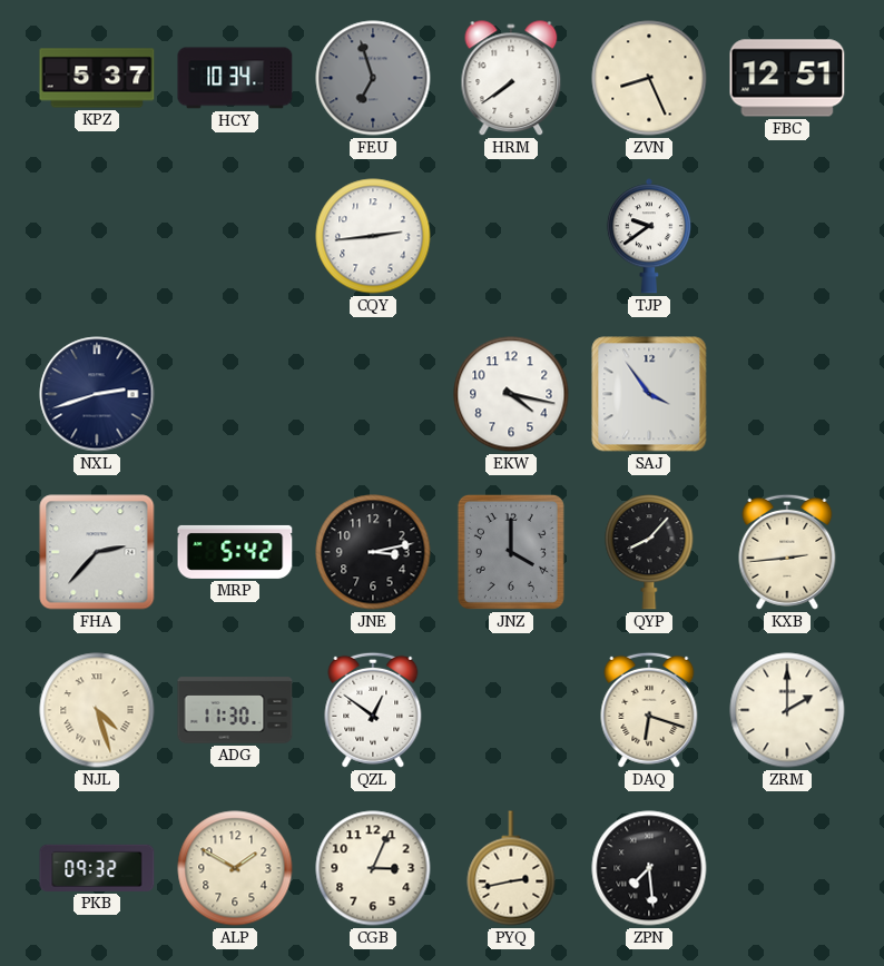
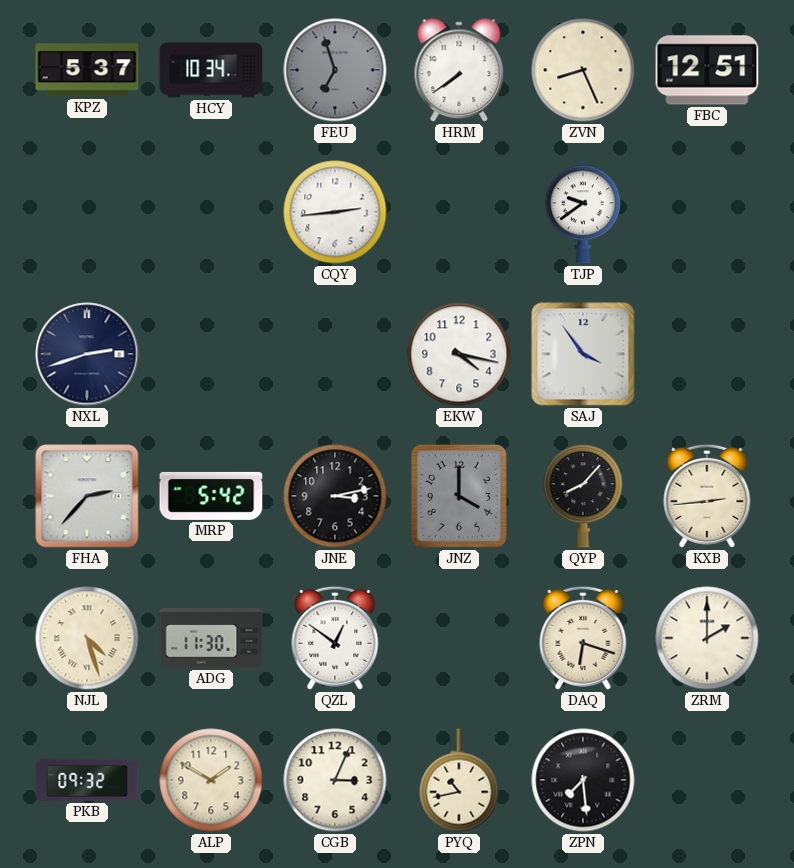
PYQ: 2:43 -> 10:43 (459, 780)
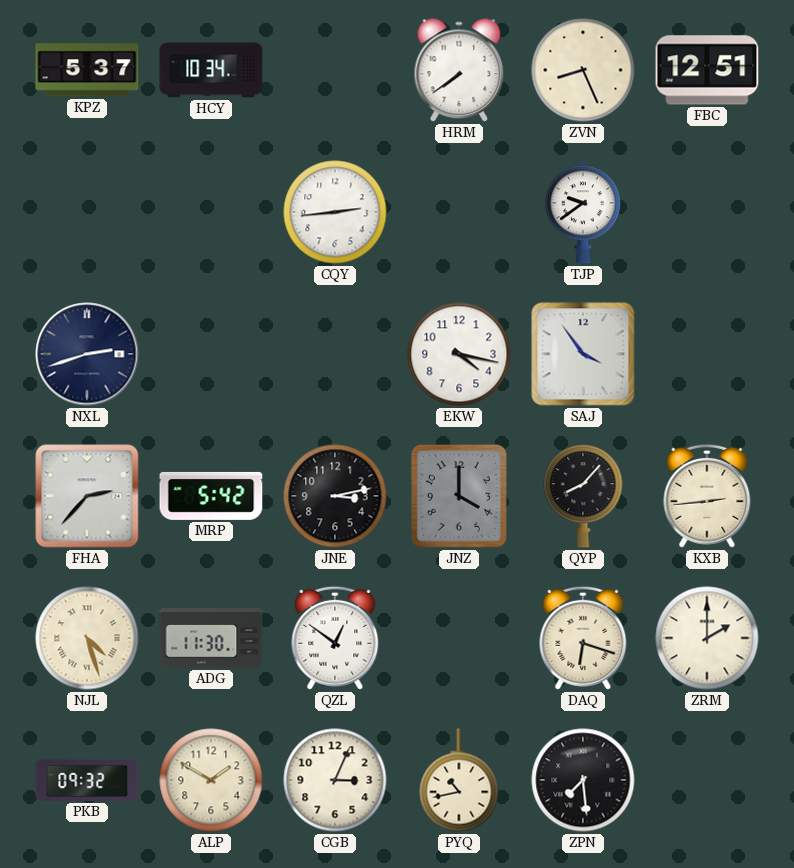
FEU: 6:57 -> none (335, 70)
